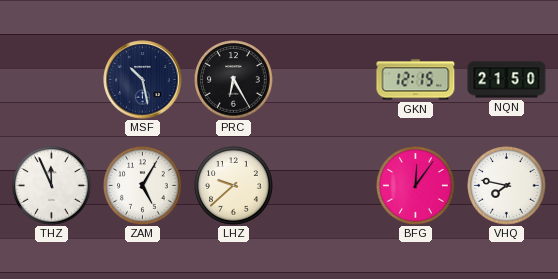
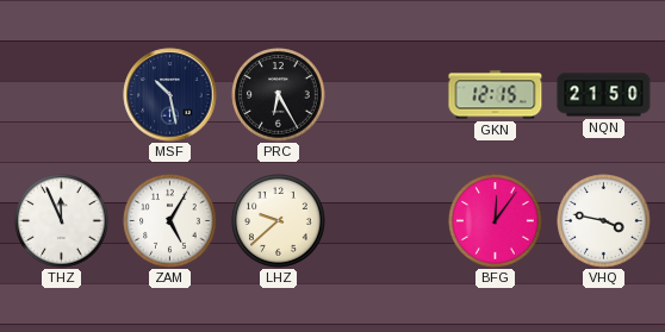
VHQ: 7:47 -> 3:47 (604, 221)
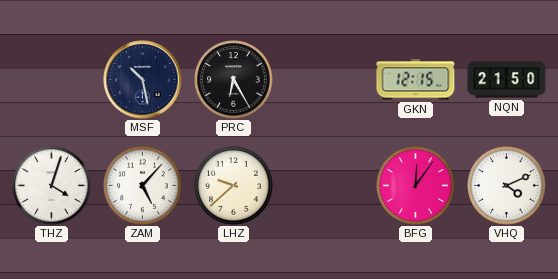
THZ: 11:56 -> 4:03 (52, 186)
ZAM: 5:05 -> 5:07 (143, 186)
VHQ: 3:47 -> 4:11 (507, 186)
